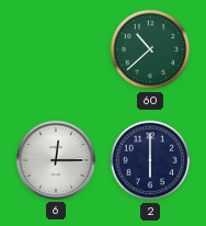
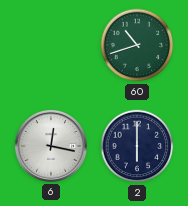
60: 10:38 -> 10:42 (137, 45)
6: 12:15 -> 12:17 (51, 146)
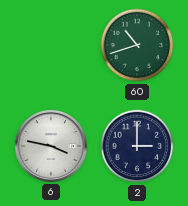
6: 12:17 -> 3:47 (51, 146)
2: 6:00 -> 3:00 (137, 146)
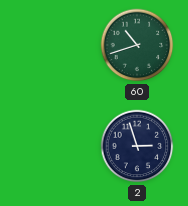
6: 3:47 -> none (51, 146)
2: 3:00 -> 2:57 (137, 146)
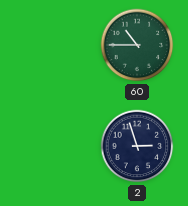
60: 10:42 -> 10:45 (137, 45)
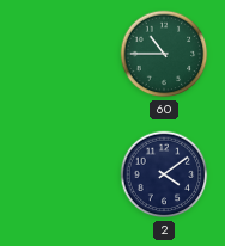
2: 2:57 -> 4:09 (164, 174)
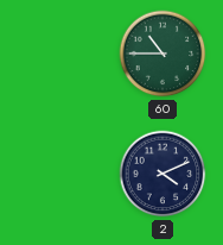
2: 4:09 -> 4:11 (163, 174)
